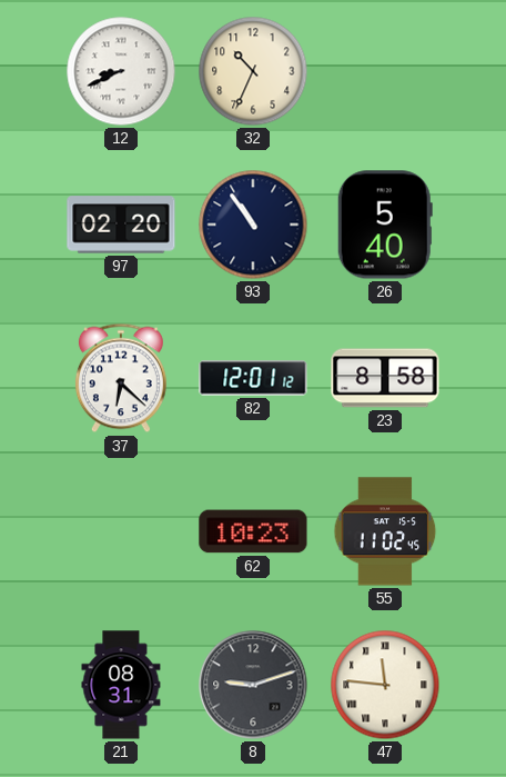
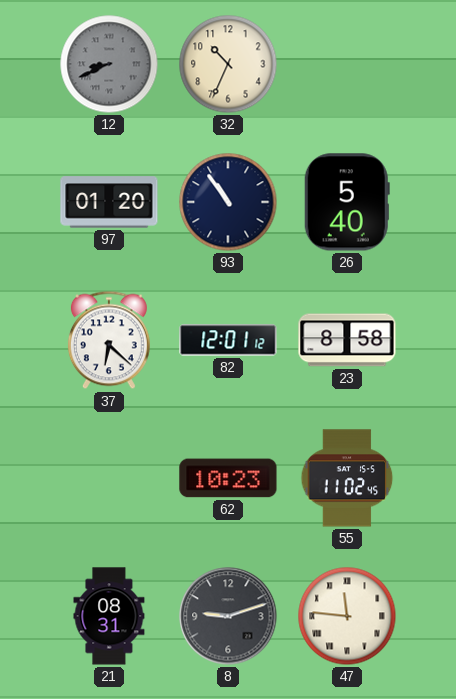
12 dial: white -> grey (109, 64)
97: 02:20 -> 01:20 (109, 202)
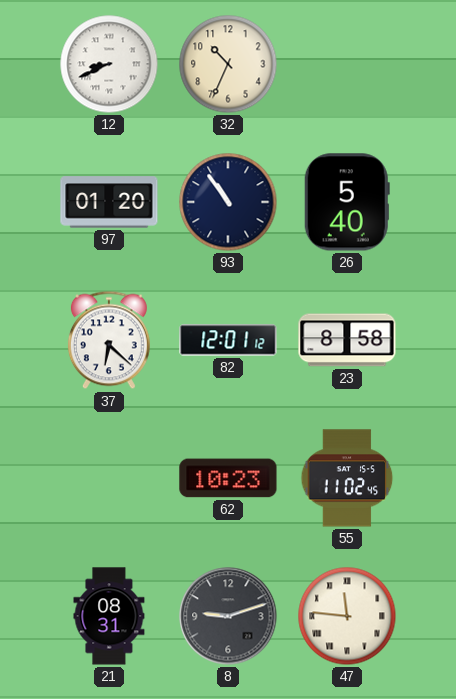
12 dial: grey -> white (109, 64)
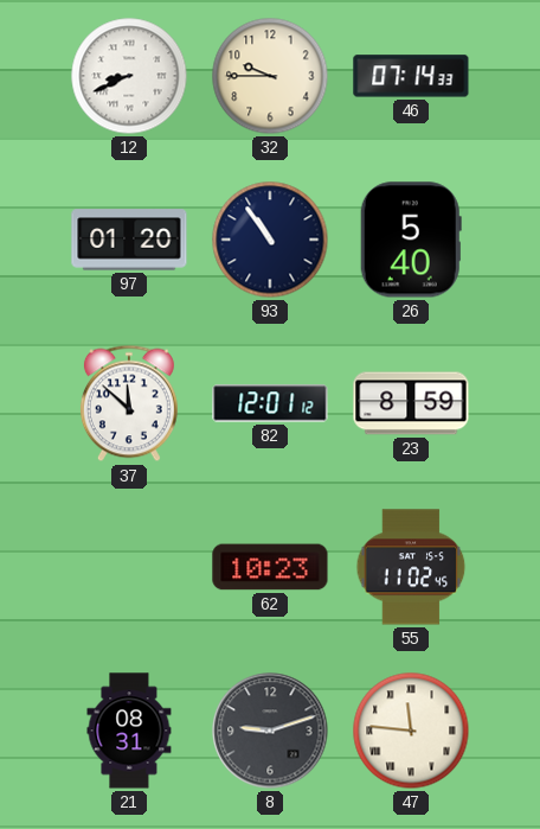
32: 10:34 -> 9:45 (270, 76)
46: none -> 07:14 (411, 76)
37: 6:22 -> 11:52 (129, 403)
23: 8:58 -> 8:59 (411, 403)
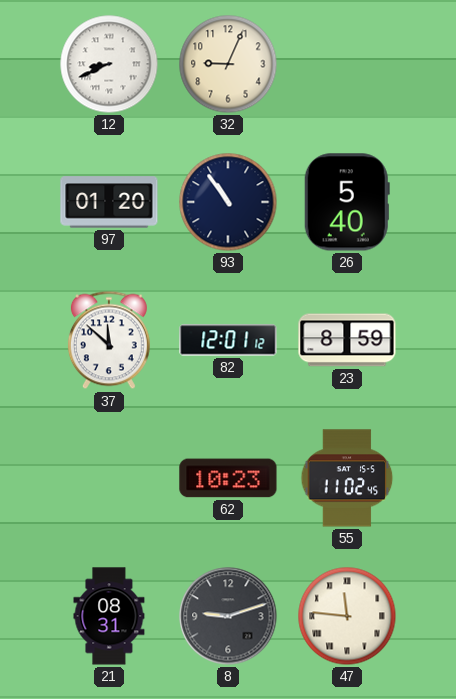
32: 9:45 -> 9:04 (228, 64)
46: 07:14 -> none (411, 76)
